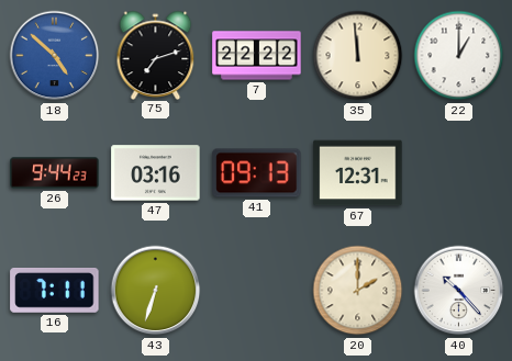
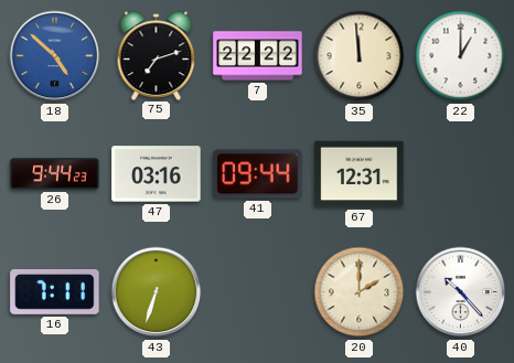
41: 09:13 -> 09:44 (258, 174)
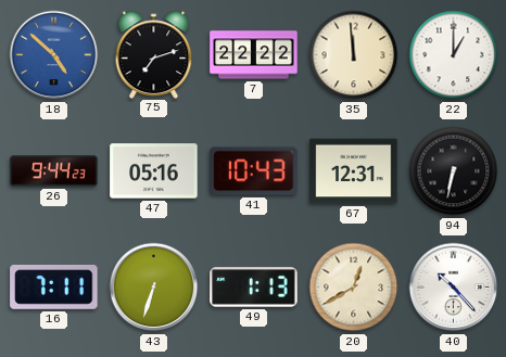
47: 03:16 -> 05:16 (154, 171)
41: 09:44 -> 10:43 (254, 171)
94: none -> 6:32 (454, 171)
49: none -> 1:13 (254, 288)
20: 2:00 -> 12:40 (354, 288)
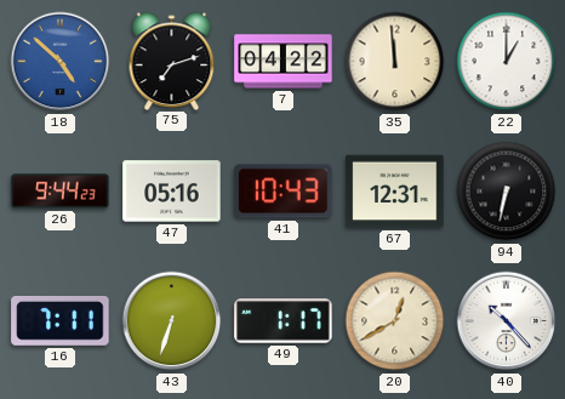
7: 22:22 -> 04:22 (284, 62)
49: 1:13 -> 1:17 (284, 321)
